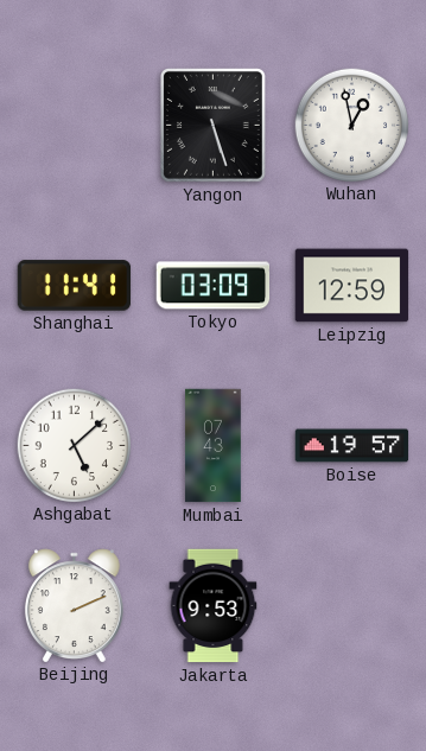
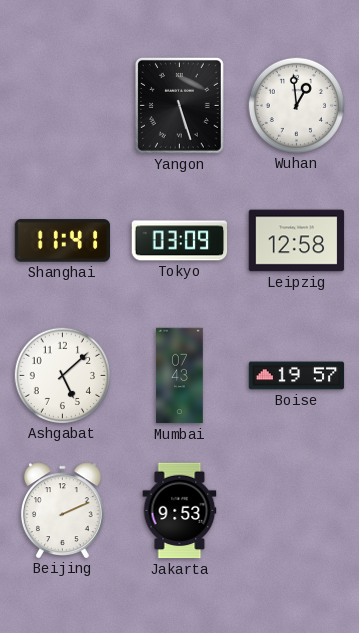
Wuhan: 12:58 -> 12:59 (296, 105)
Leipzig: 12:59 -> 12:58 (297, 241)
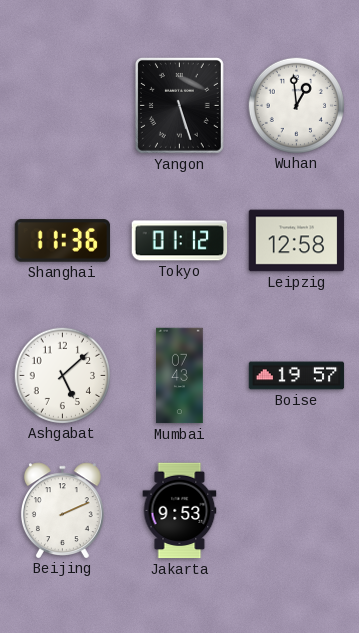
Shanghai: 11:41 -> 11:36 (63, 241)
Tokyo: 03:09 -> 01:12 (180, 241)
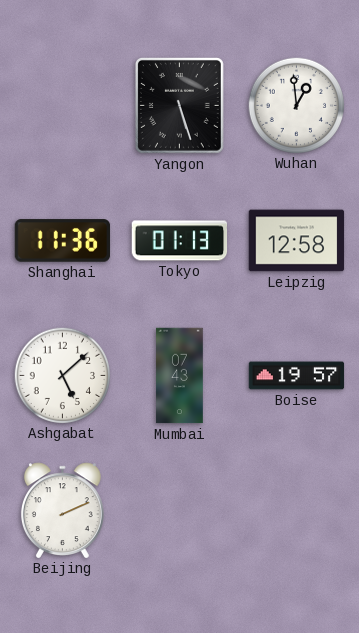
Tokyo: 01:12 -> 01:13 (180, 241)
Jakarta: 9:53 -> none (180, 511)
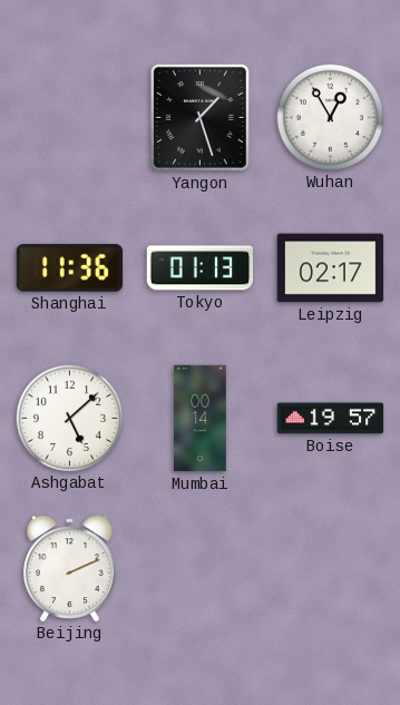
Yangon: 5:27 -> 1:27 (199, 117)
Wuhan: 12:59 -> 12:55 (330, 117)
Leipzig: 12:58 -> 02:17 (331, 268)
Mumbai: 07:43 -> 00:14 (201, 419)
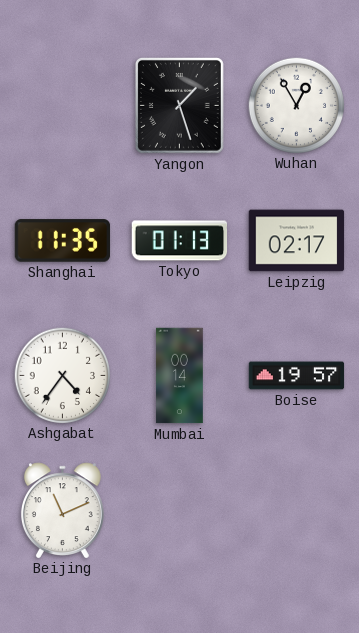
Shanghai: 11:36 -> 11:35 (63, 241)
Ashgabat: 5:08 -> 4:36 (62, 375)
Beijing: 2:11 -> 11:11 (62, 510)
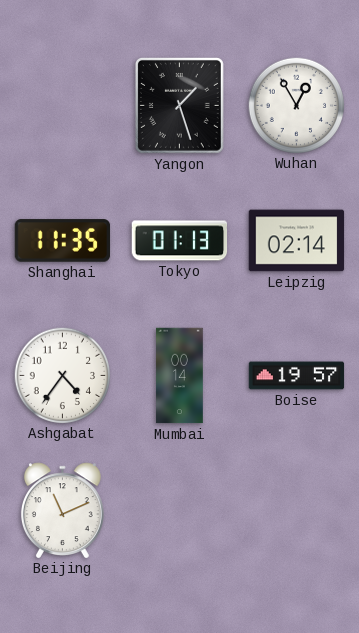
Leipzig: 02:17 -> 02:14 (297, 241)
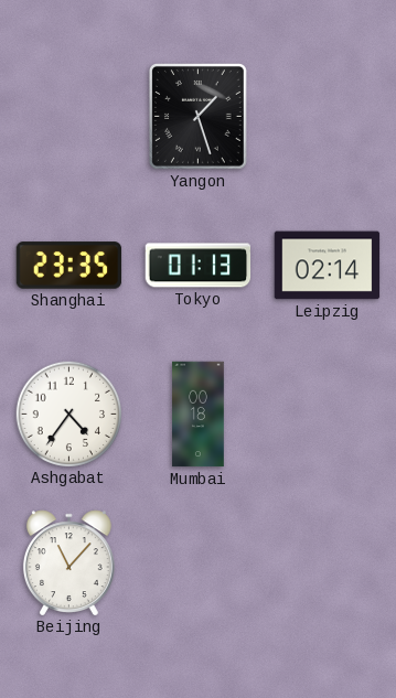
Wuhan: 12:55 -> none (296, 105)
Shanghai: 11:35 -> 23:35 (69, 266)
Mumbai: 00:14 -> 00:18 (199, 415)
Boise: 19:57 -> none (297, 376)
Beijing: 11:11 -> 11:07 (68, 562)
